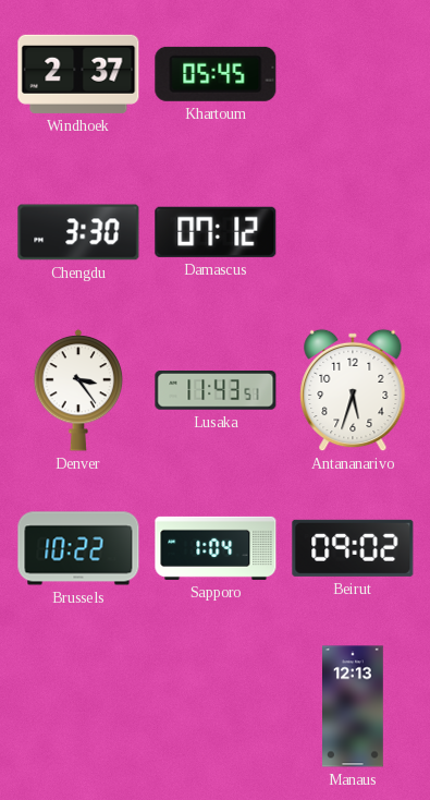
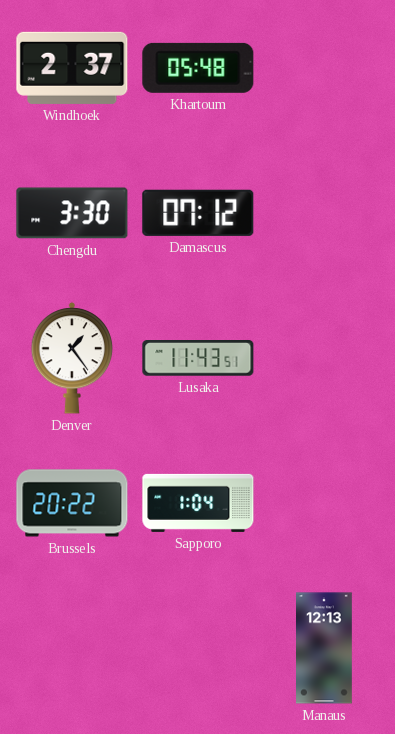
Khartoum: 05:45 -> 05:48 (198, 68)
Denver: 3:24 -> 1:24 (72, 358)
Antananarivo: 5:33 -> none (353, 390)
Brussels: 10:22 -> 20:22 (72, 503)
Beirut: 09:02 -> none (353, 548)
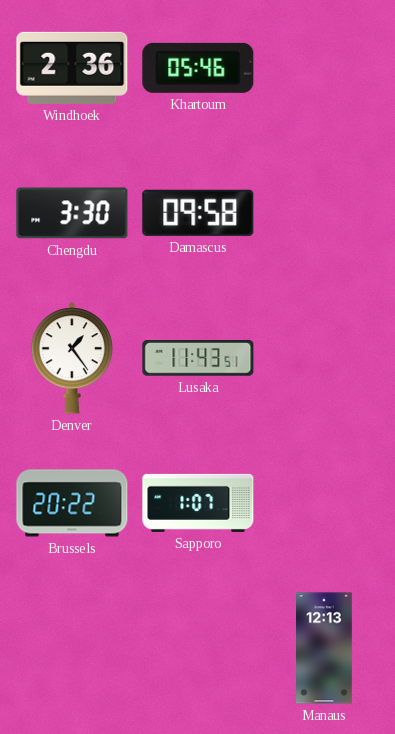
Windhoek: 2:37 -> 2:36 (72, 68)
Khartoum: 05:48 -> 05:46 (198, 68)
Damascus: 07:12 -> 09:58 (198, 213)
Sapporo: 1:04 -> 1:07 (198, 503)
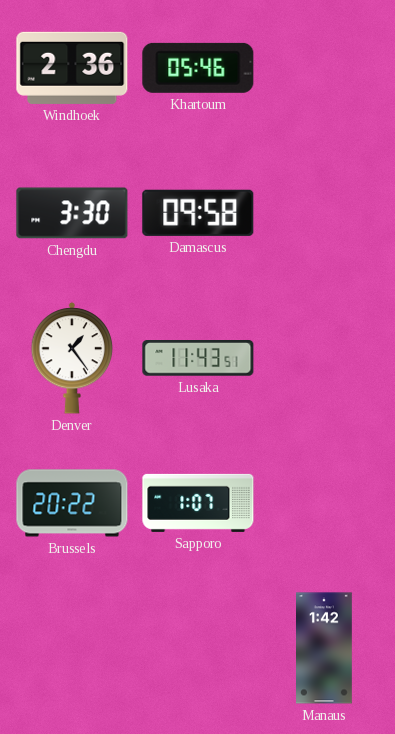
Manaus: 12:13 -> 1:42 (325, 648)
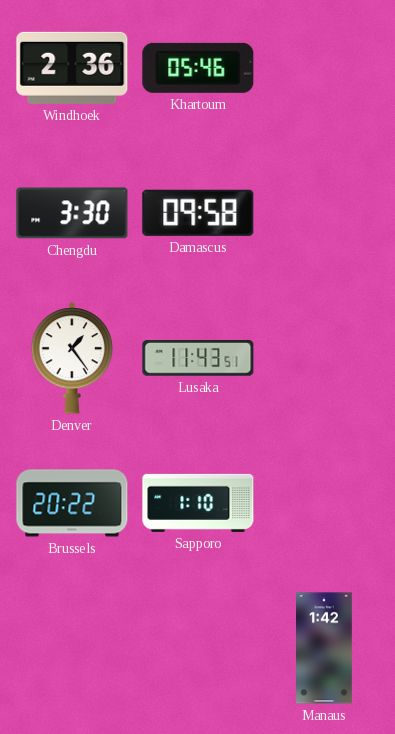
Sapporo: 1:07 -> 1:10 (198, 503)
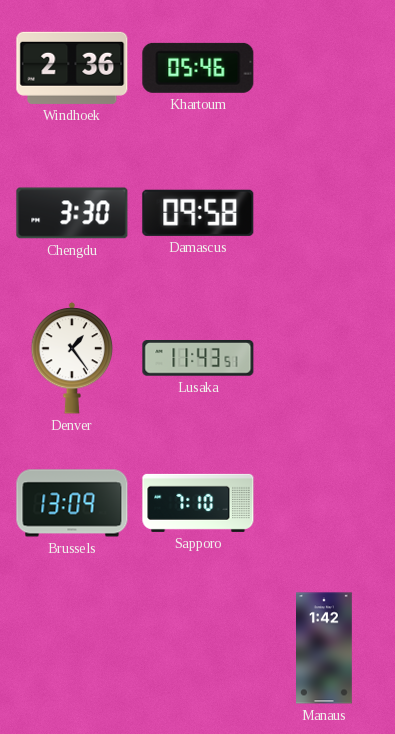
Brussels: 20:22 -> 13:09 (72, 503)
Sapporo: 1:10 -> 7:10 (198, 503)
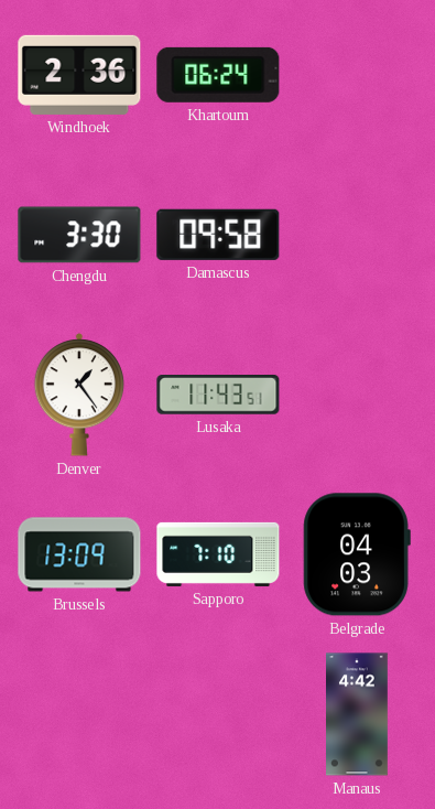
Khartoum: 05:46 -> 06:24 (218, 75)
Belgrade: none -> 04:03 (357, 554)
Manaus: 1:42 -> 4:42 (358, 714)
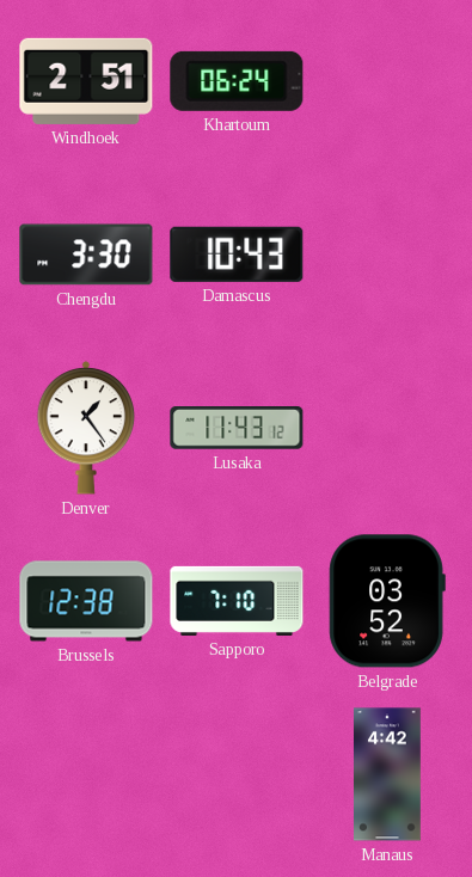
Windhoek: 2:36 -> 2:51 (86, 81)
Damascus: 09:58 -> 10:43 (237, 254)
Lusaka: 11:43:51 -> 11:43:12 (237, 429)
Brussels: 13:09 -> 12:38 (86, 601)
Belgrade: 04:03 -> 03:52 (387, 601)
